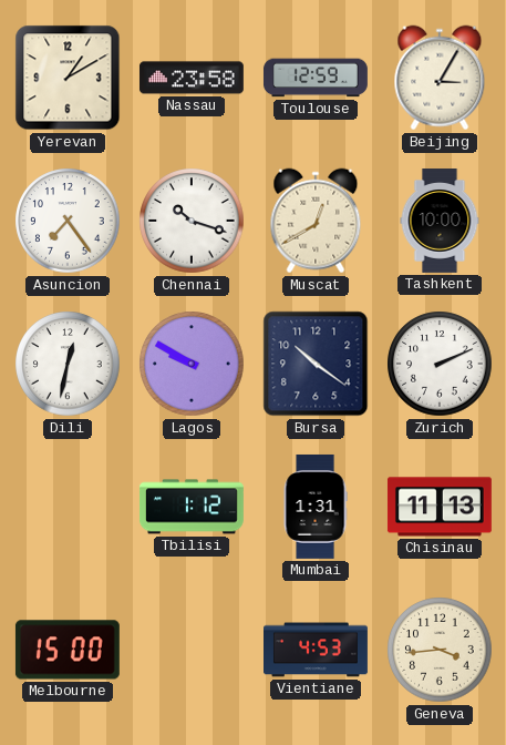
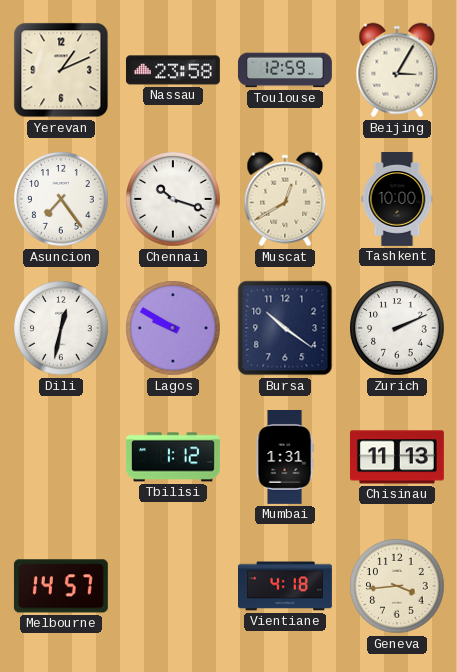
Yerevan: 1:10 -> 1:11 (61, 70)
Melbourne: 15:00 -> 14:57 (61, 586)
Vientiane: 4:53 -> 4:18 (286, 586)
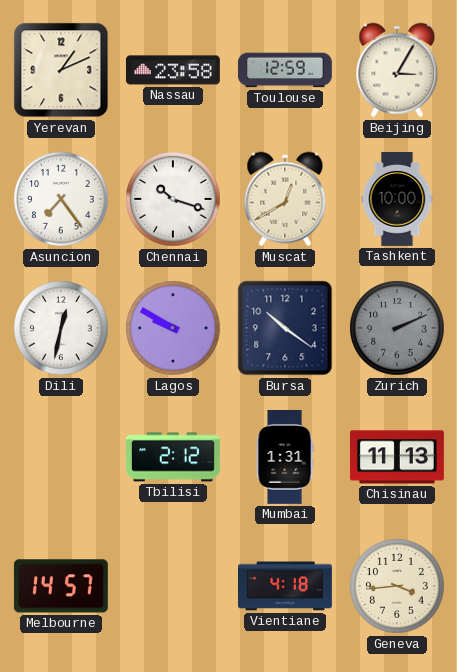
Zurich dial: white -> grey (397, 328)
Tbilisi: 1:12 -> 2:12 (173, 457)
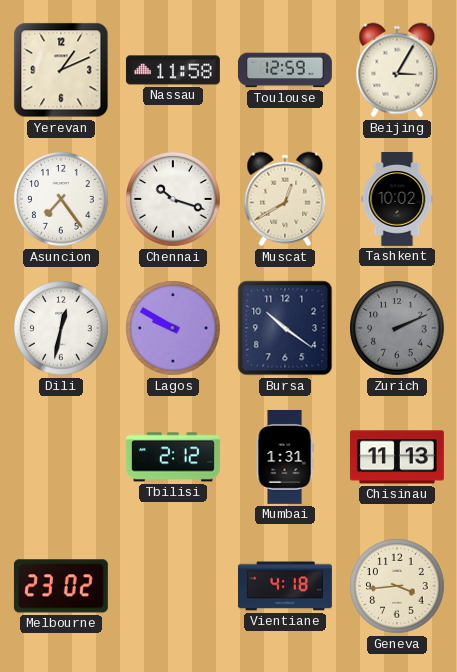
Nassau: 23:58 -> 11:58 (173, 70)
Tashkent: 10:00 -> 10:02 (397, 200)
Melbourne: 14:57 -> 23:02 (61, 586)
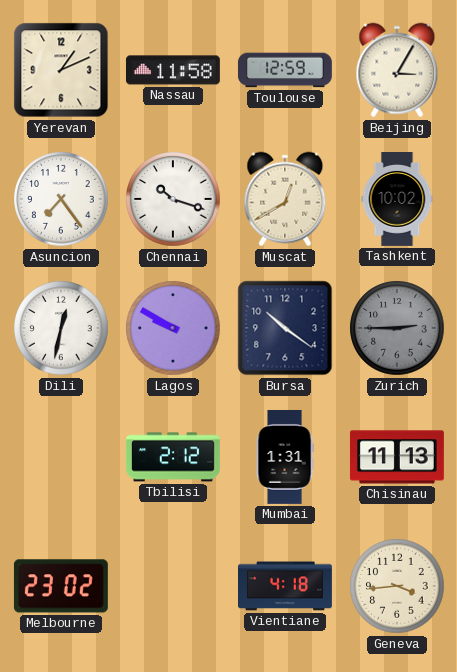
Zurich: 2:11 -> 2:45 (397, 328)
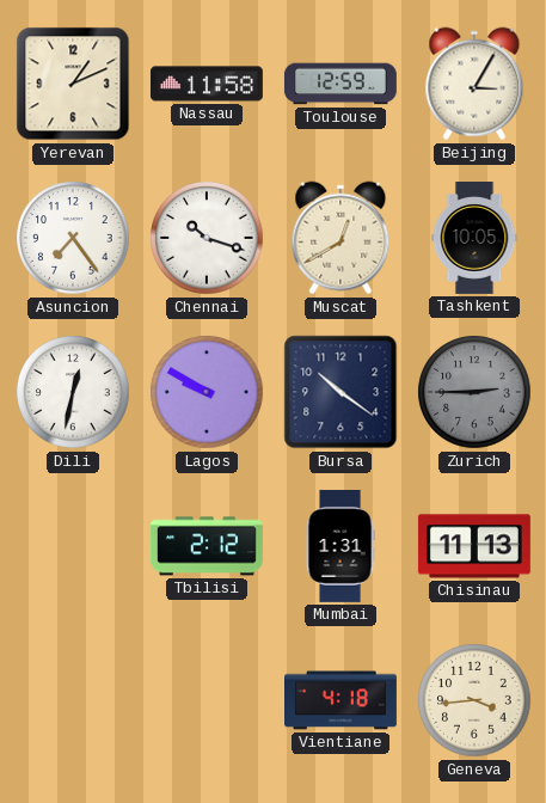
Tashkent: 10:02 -> 10:05 (474, 239)
Melbourne: 23:02 -> none (61, 586)
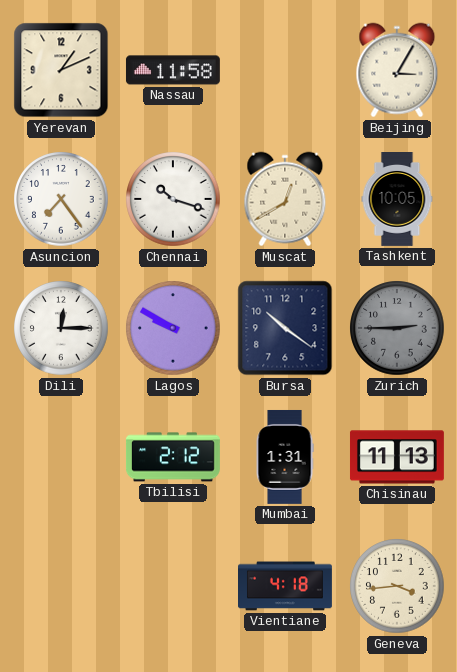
Toulouse: 12:59 -> none (341, 84)
Dili: 12:32 -> 12:15 (61, 328)
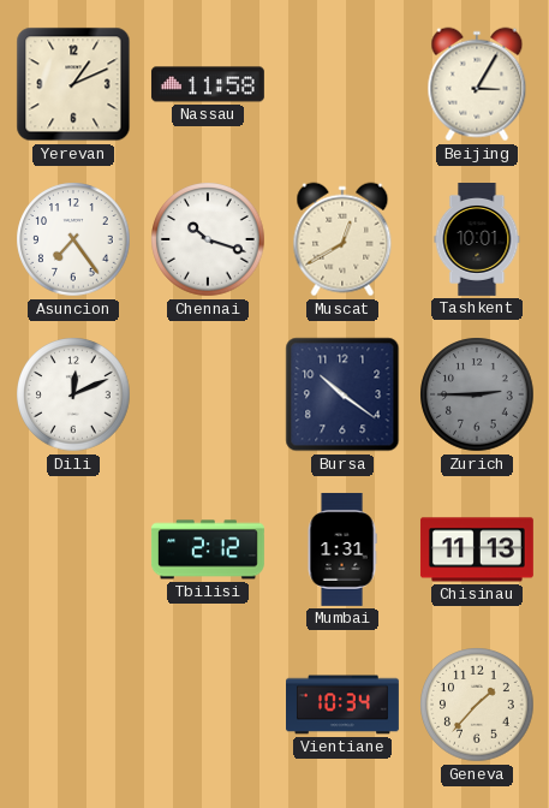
Tashkent: 10:05 -> 10:01 (477, 240)
Dili: 12:15 -> 12:11 (73, 394)
Lagos: 9:50 -> none (173, 328)
Vientiane: 4:18 -> 10:34 (344, 705)
Geneva: 3:44 -> 1:37 (477, 705)
